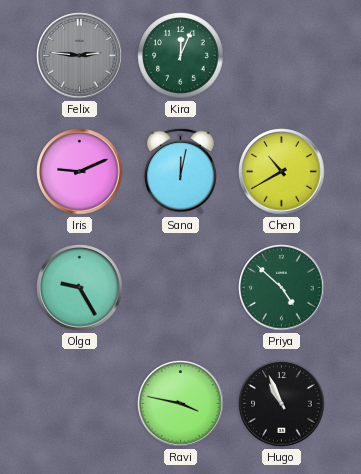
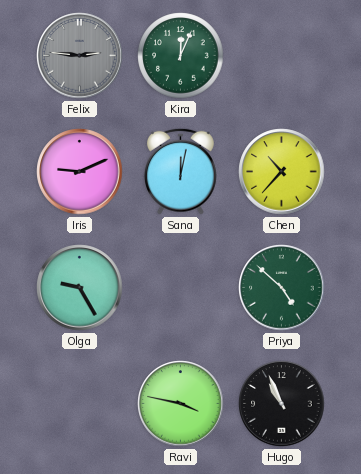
Chen: 10:40 -> 10:37 (282, 172)
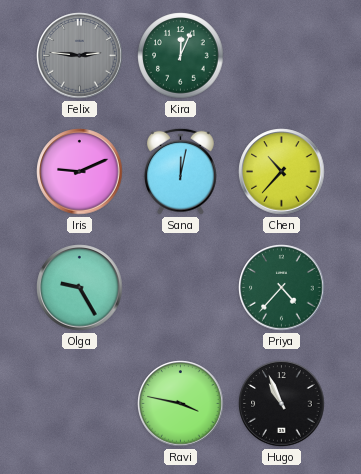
Priya: 4:52 -> 4:37 (282, 288)
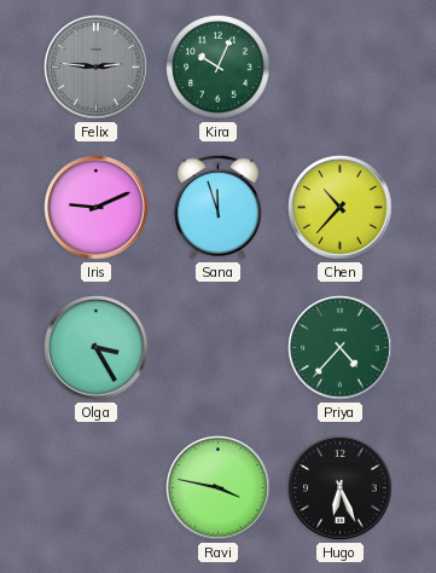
Kira: 12:04 -> 10:04 (219, 68)
Sana: 12:02 -> 11:57 (217, 207)
Olga: 9:25 -> 3:25 (97, 348)
Hugo: 10:56 -> 6:26 (341, 488)
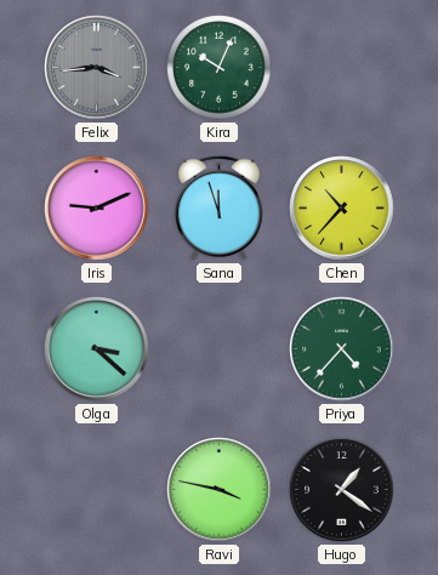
Felix: 2:46 -> 3:44 (97, 68)
Olga: 3:25 -> 3:22 (97, 349)
Hugo: 6:26 -> 1:21 (342, 490)
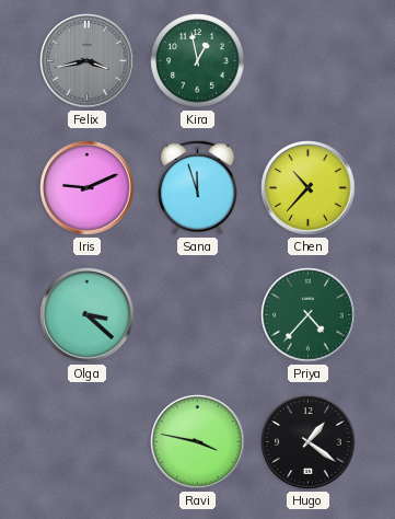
Felix: 3:44 -> 3:43 (88, 61)
Kira: 10:04 -> 12:58 (198, 61)
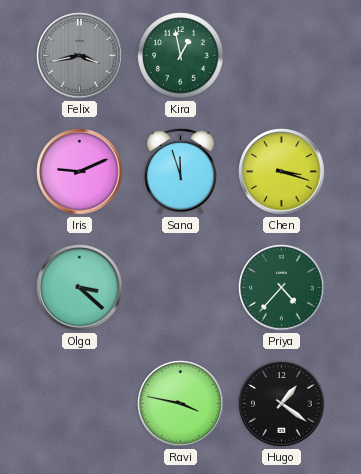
Chen: 10:37 -> 3:18 (282, 172)
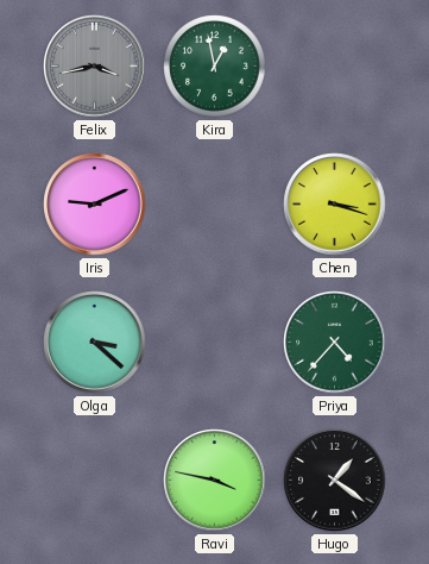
Sana: 11:57 -> none (180, 171)
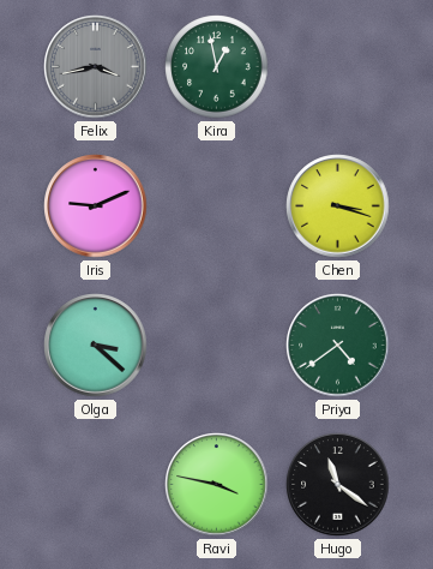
Priya: 4:37 -> 4:39 (338, 346)
Hugo: 1:21 -> 11:21 (338, 485)
